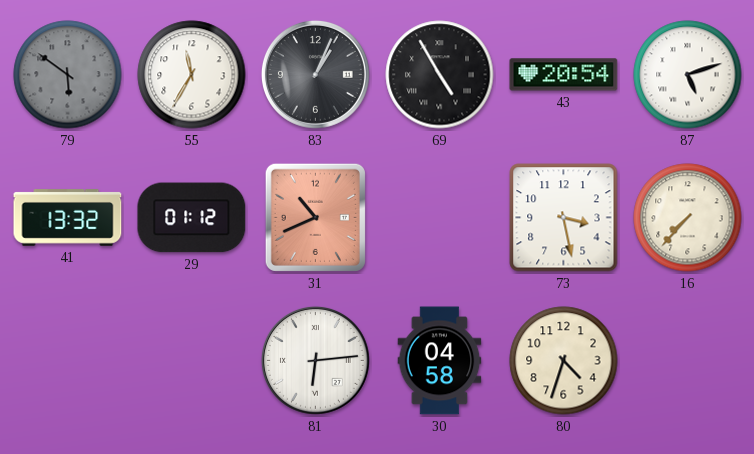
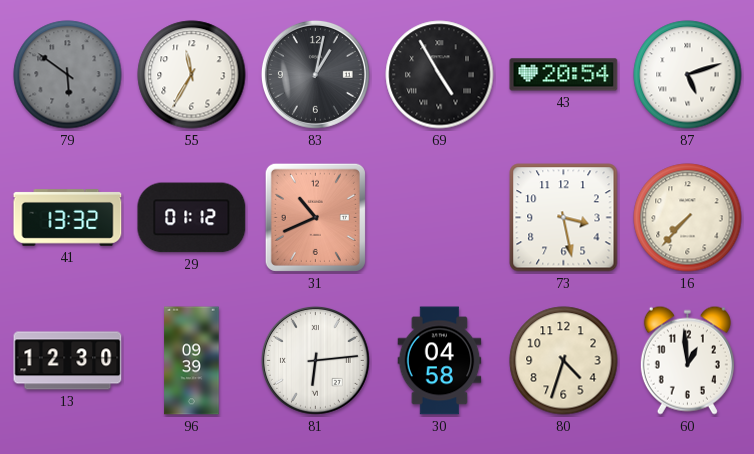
83: 1:04 -> 1:02 (315, 74)
13: none -> 12:30 (68, 361)
96: none -> 09:39 (192, 361)
60: none -> 12:59 (687, 360)
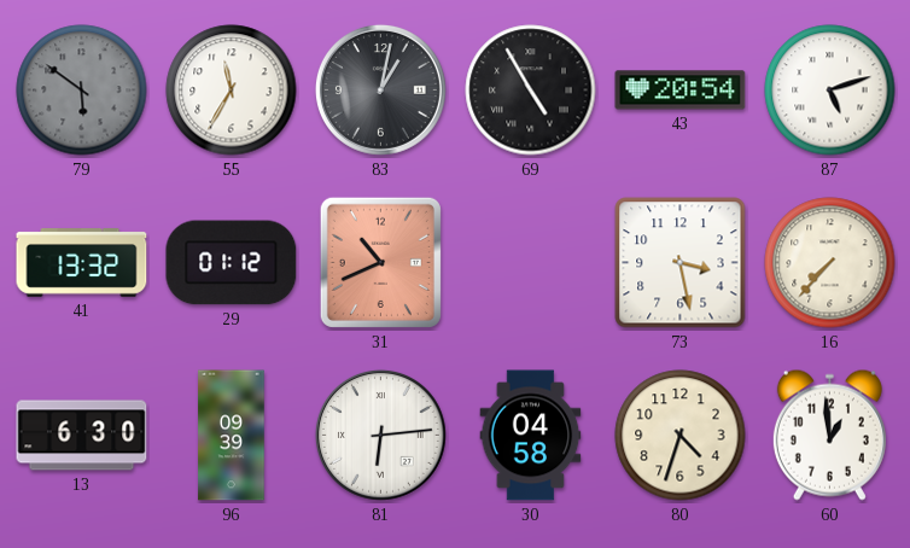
13: 12:30 -> 6:30 (82, 436)
